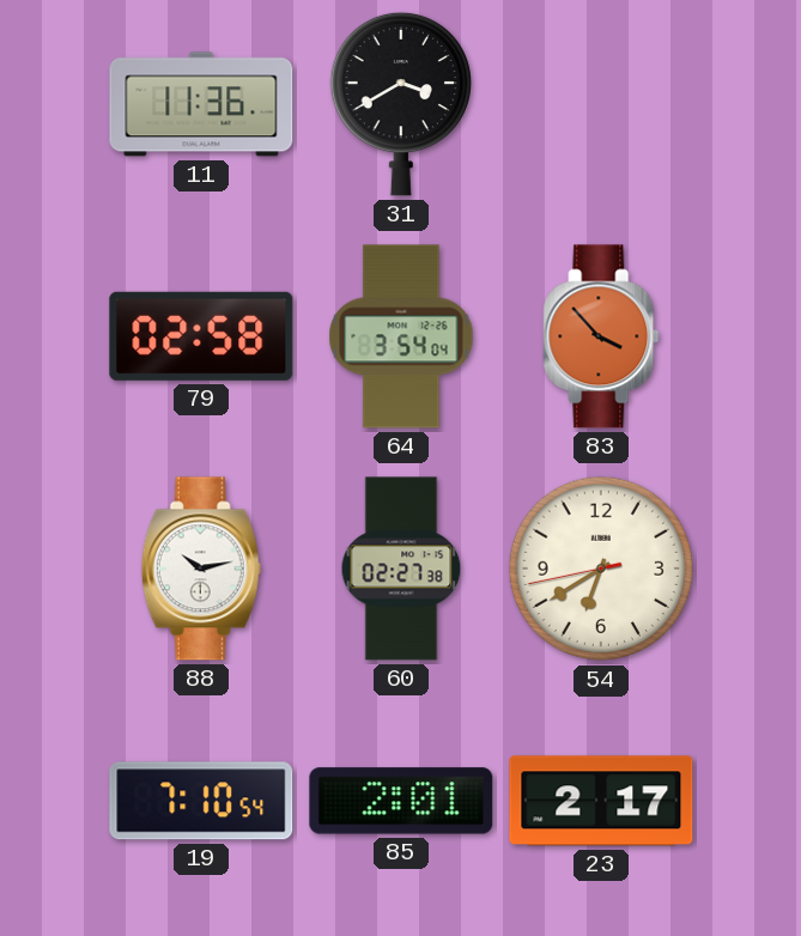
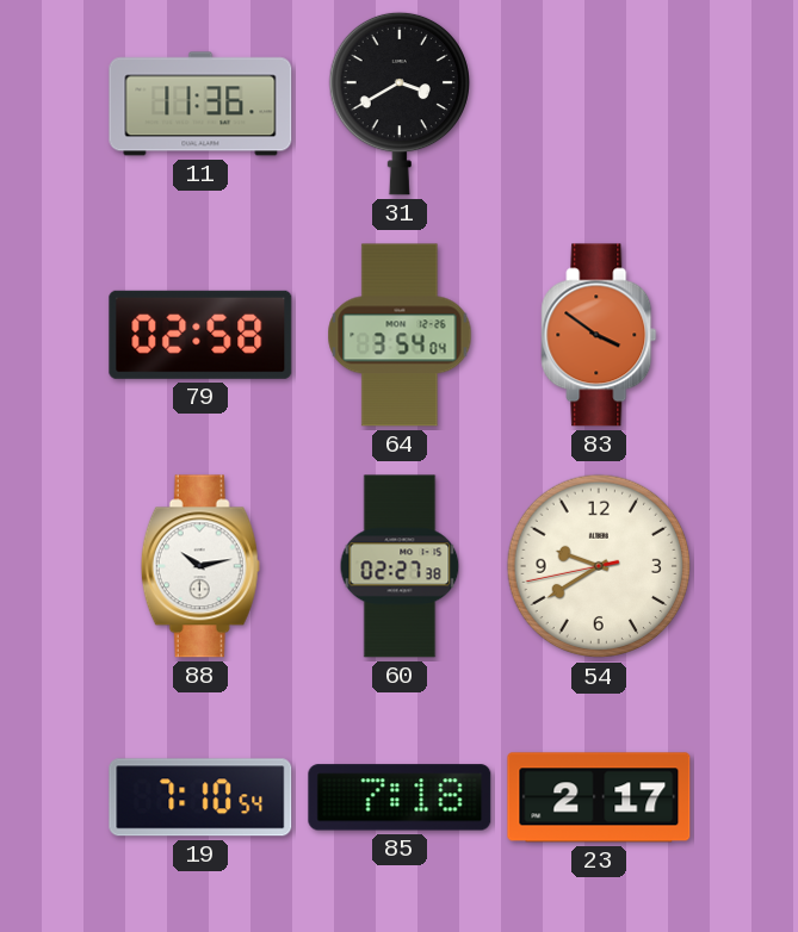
83: 3:53 -> 3:51 (599, 335)
54: 6:39 -> 9:39 (599, 566)
85: 2:01 -> 7:18 (400, 797)
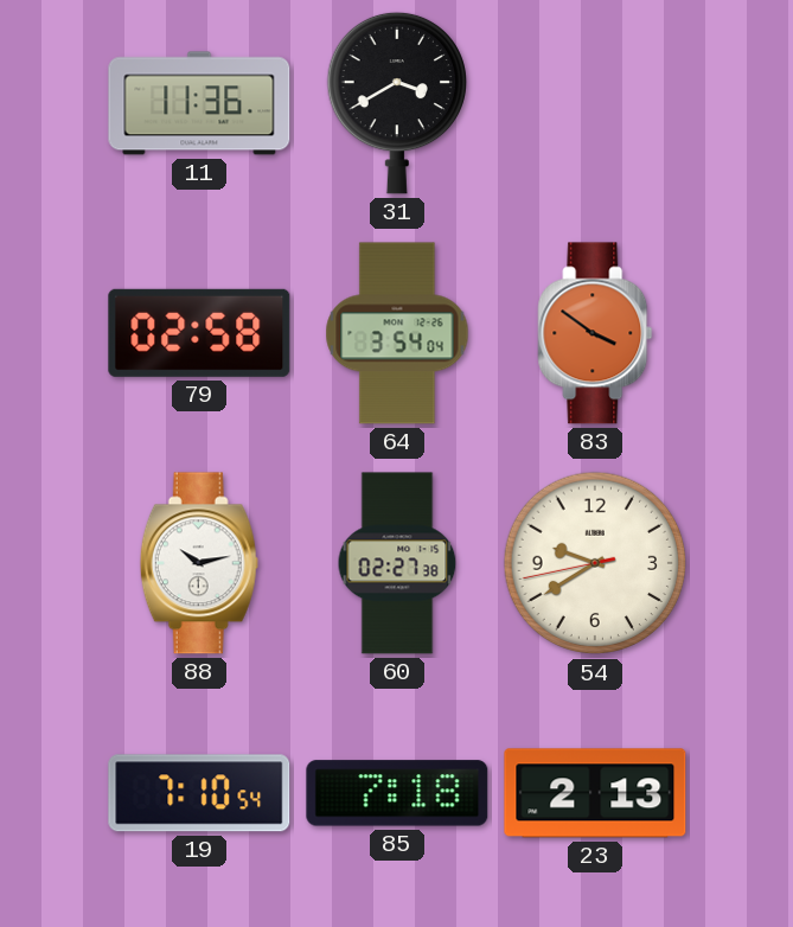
23: 2:17 -> 2:13 (595, 793)
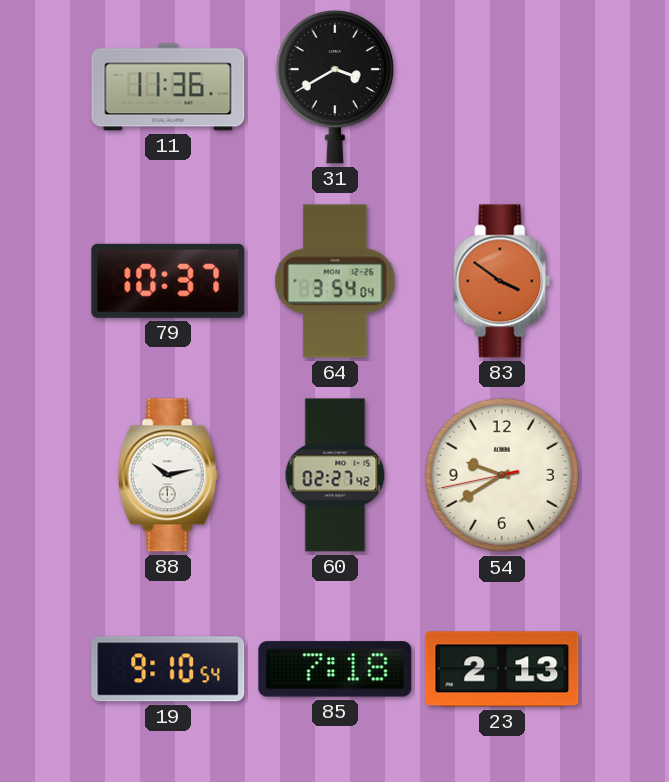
79: 02:58 -> 10:37 (168, 281)
60: 02:27:38 -> 02:27:42 (335, 475)
19: 7:10 -> 9:10 (168, 669)
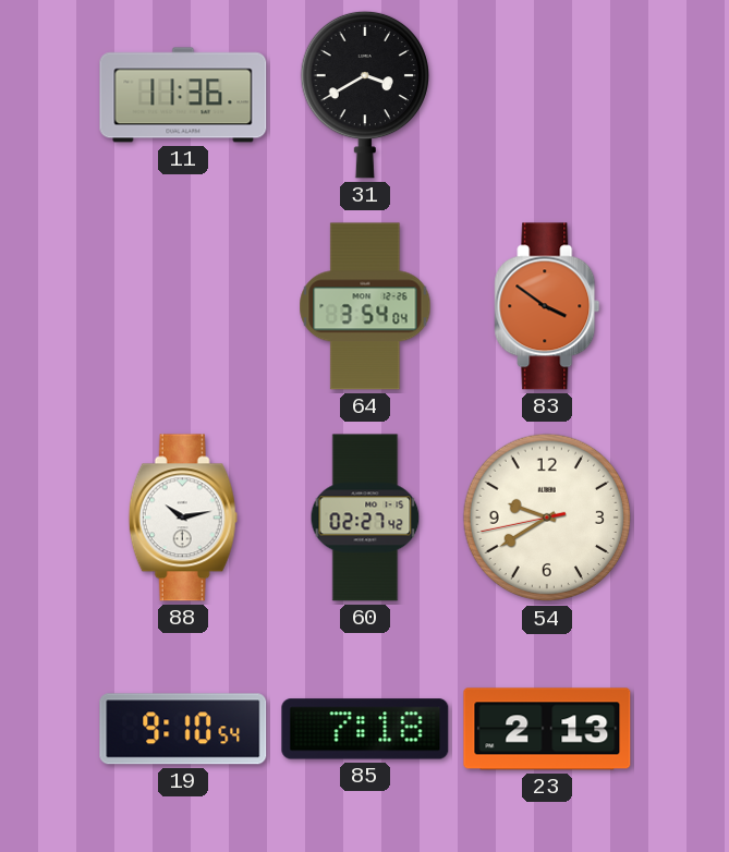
79: 10:37 -> none (168, 281)
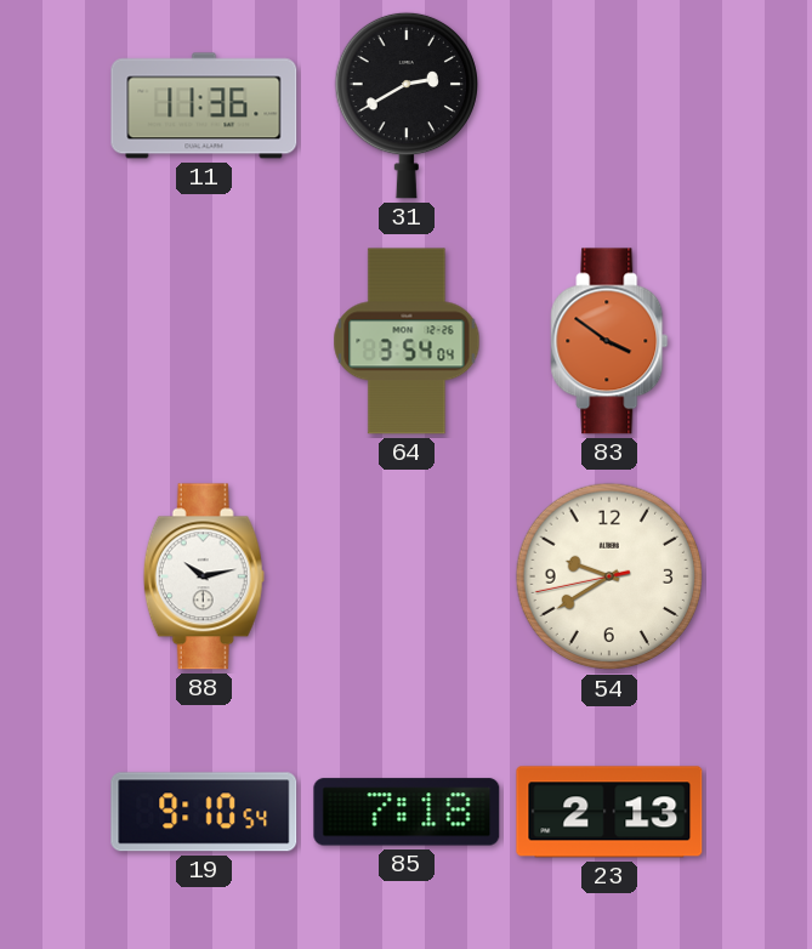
31: 3:40 -> 2:40 (405, 106)
60: 02:27 -> none (365, 518)
